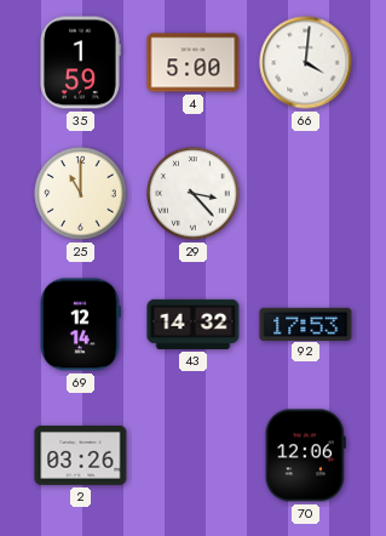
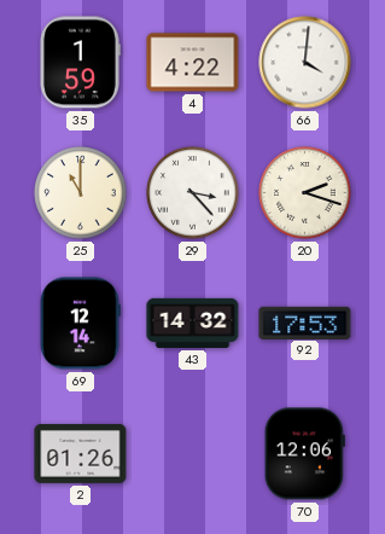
4: 5:00 -> 4:22 (193, 63)
20: none -> 2:18 (305, 193)
2: 03:26 -> 01:26 (81, 453)
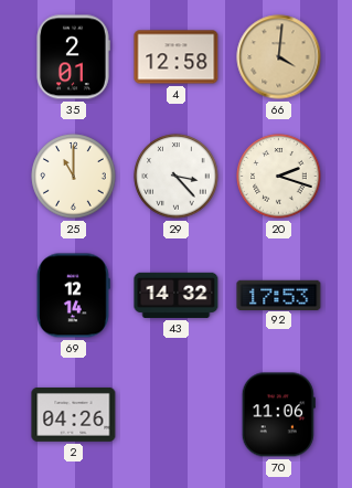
35: 1:59 -> 2:01 (74, 57)
4: 4:22 -> 12:58 (177, 57)
66 dial: white -> champagne (279, 57)
2: 01:26 -> 04:26 (74, 414)
70: 12:06 -> 11:06 (278, 415)
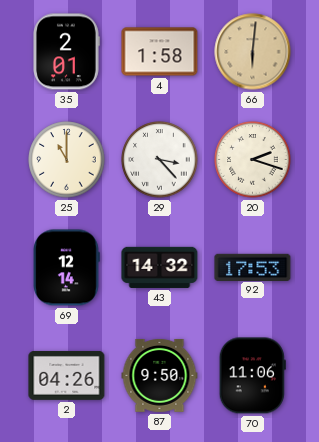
4: 12:58 -> 1:58 (160, 52)
66: 4:01 -> 6:01 (253, 52)
87: none -> 9:50 (160, 375)
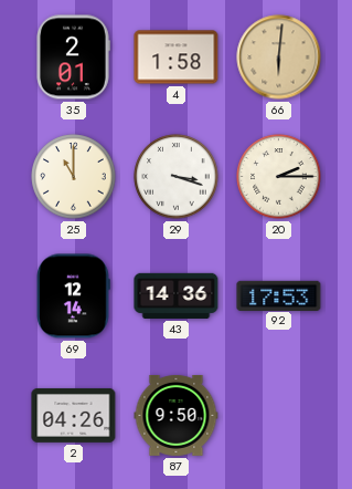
29: 3:23 -> 3:18 (177, 177)
20: 2:18 -> 2:15 (279, 177)
43: 14:32 -> 14:36 (177, 295)
70: 11:06 -> none (252, 376)
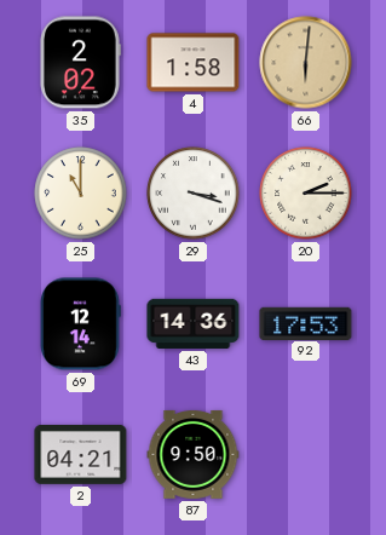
35: 2:01 -> 2:02 (81, 63)
2: 04:26 -> 04:21 (81, 454)
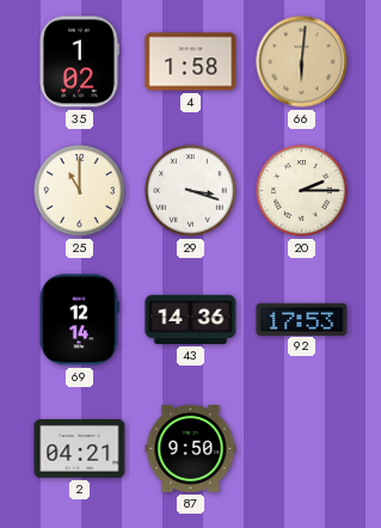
35: 2:02 -> 1:02 (80, 62)
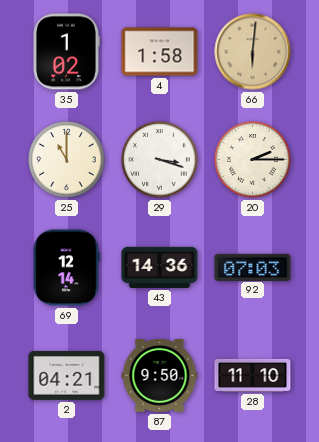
92: 17:53 -> 07:03 (253, 267)
28: none -> 11:10 (253, 375)
